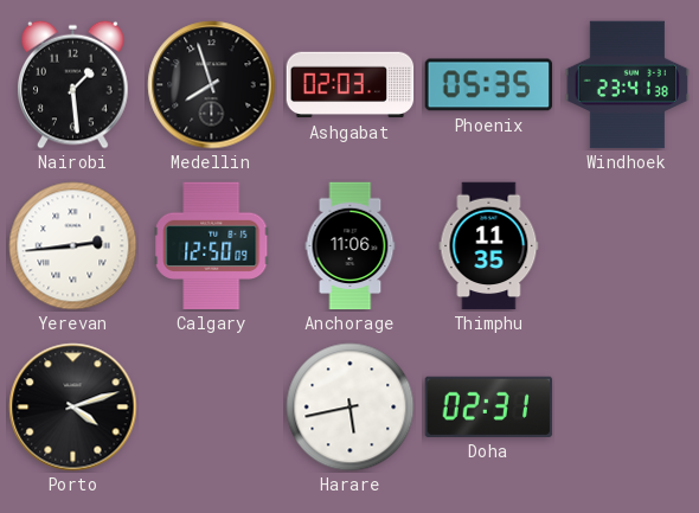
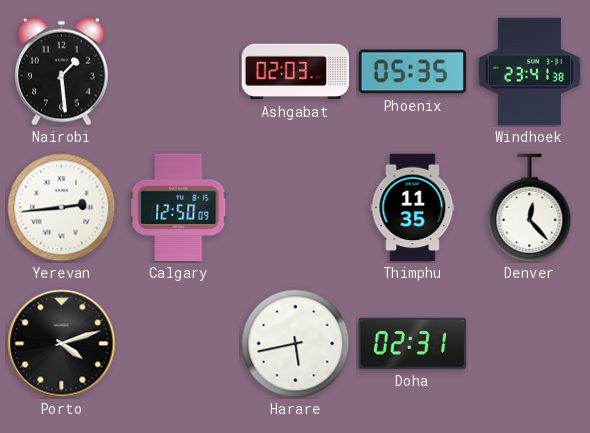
Medellin: 7:57 -> none (212, 85)
Anchorage: 11:06 -> none (351, 246)
Denver: none -> 12:23 (530, 208)
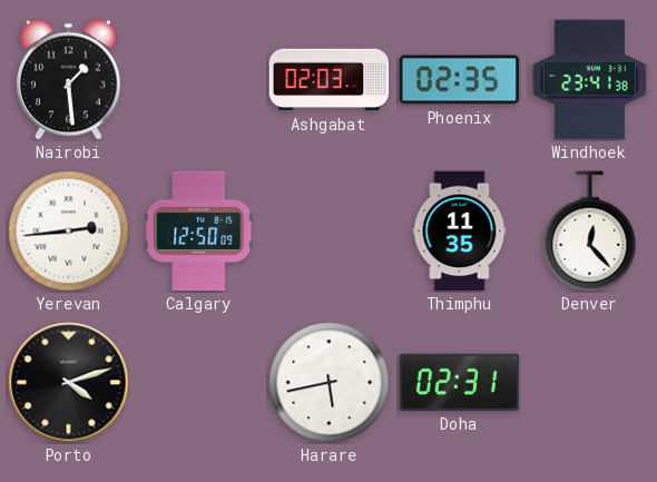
Phoenix: 05:35 -> 02:35 (460, 80)
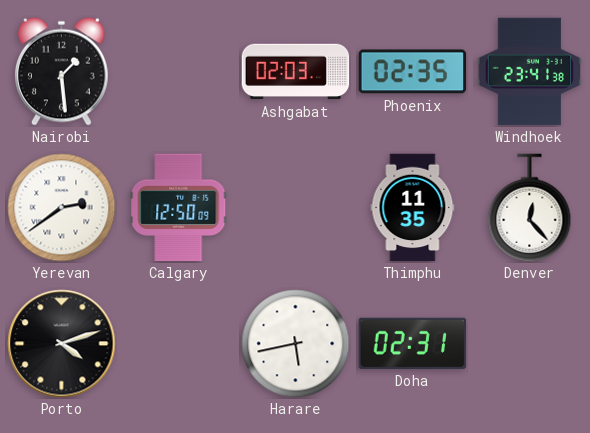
Yerevan: 2:44 -> 2:39 (62, 208)
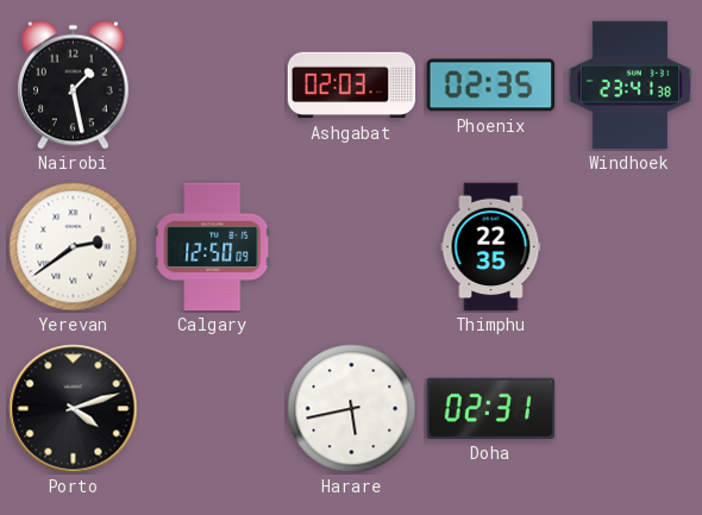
Nairobi: 1:29 -> 1:28 (74, 84)
Thimphu: 11:35 -> 22:35 (491, 247)
Denver: 12:23 -> none (530, 208)
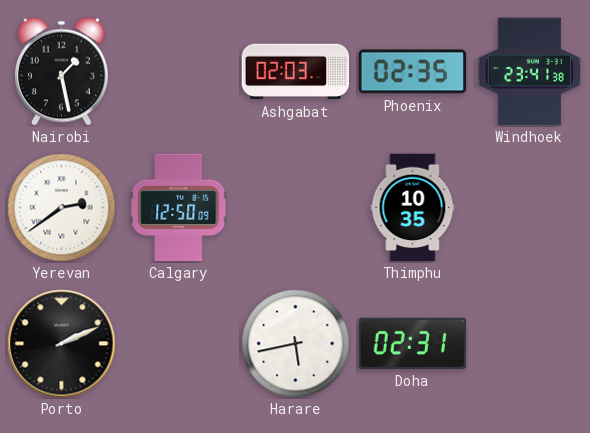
Thimphu: 22:35 -> 10:35 (413, 208)
Porto: 4:12 -> 2:11 (62, 344)
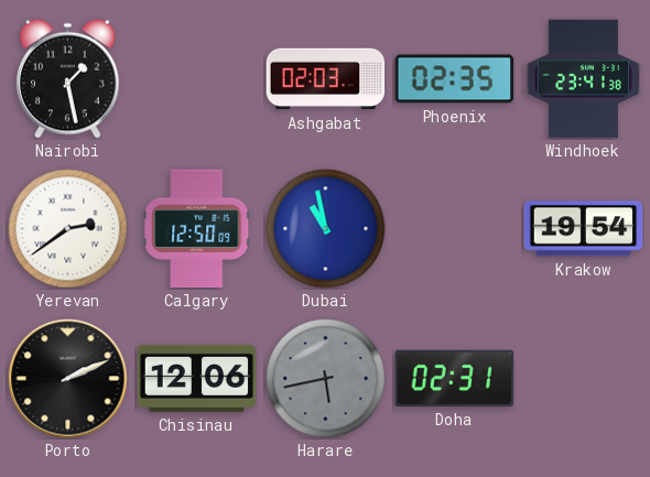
Dubai: none -> 10:58 (326, 229)
Thimphu: 10:35 -> none (413, 208)
Krakow: none -> 19:54 (584, 229)
Chisinau: none -> 12:06 (197, 378)
Harare dial: white -> grey (326, 379)
